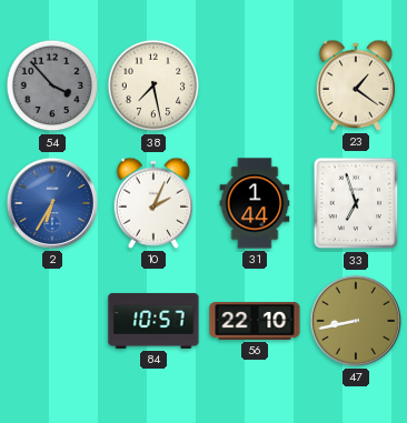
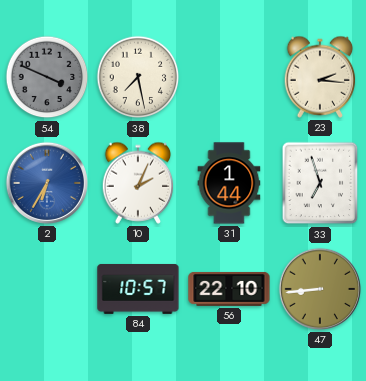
54: 3:53 -> 3:49 (47, 77)
23: 1:21 -> 2:16 (320, 77)
47: 8:43 -> 8:44 (320, 289)
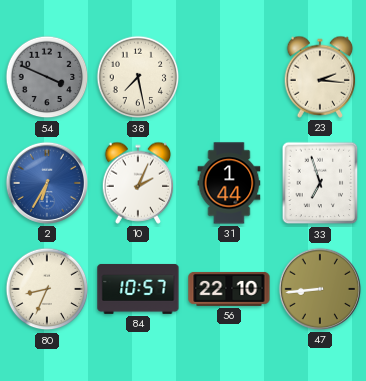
80: none -> 8:34 (47, 289)
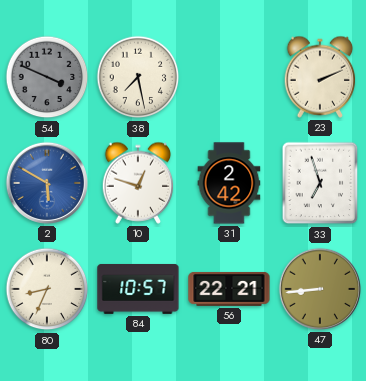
23: 2:16 -> 2:11 (320, 77)
2: 6:35 -> 5:50 (47, 183)
10: 2:04 -> 12:48 (138, 183)
31: 1:44 -> 2:42 (229, 183)
56: 22:10 -> 22:21 (229, 289)
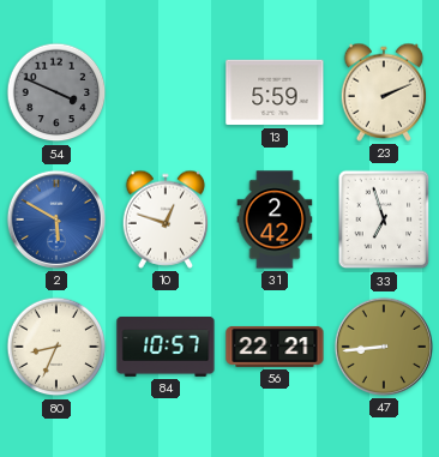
38: 7:28 -> none (138, 77)
13: none -> 5:59 (275, 92)
